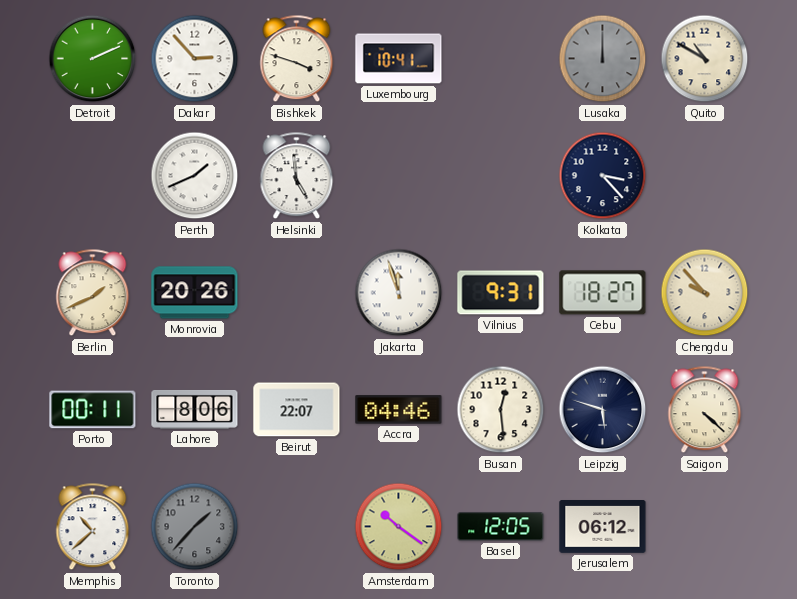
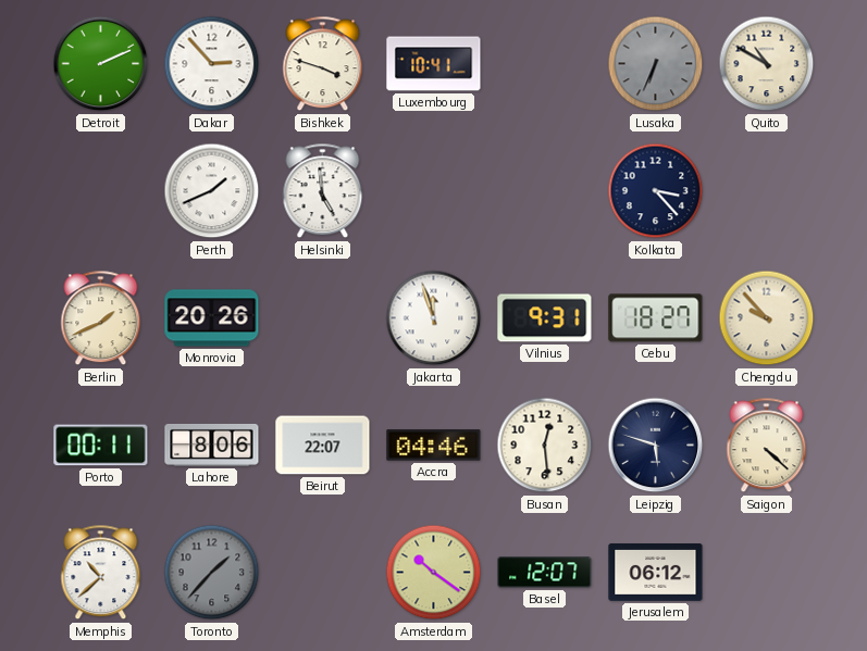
Lusaka: 12:00 -> 6:34 (656, 64)
Basel: 12:05 -> 12:07 (545, 573)
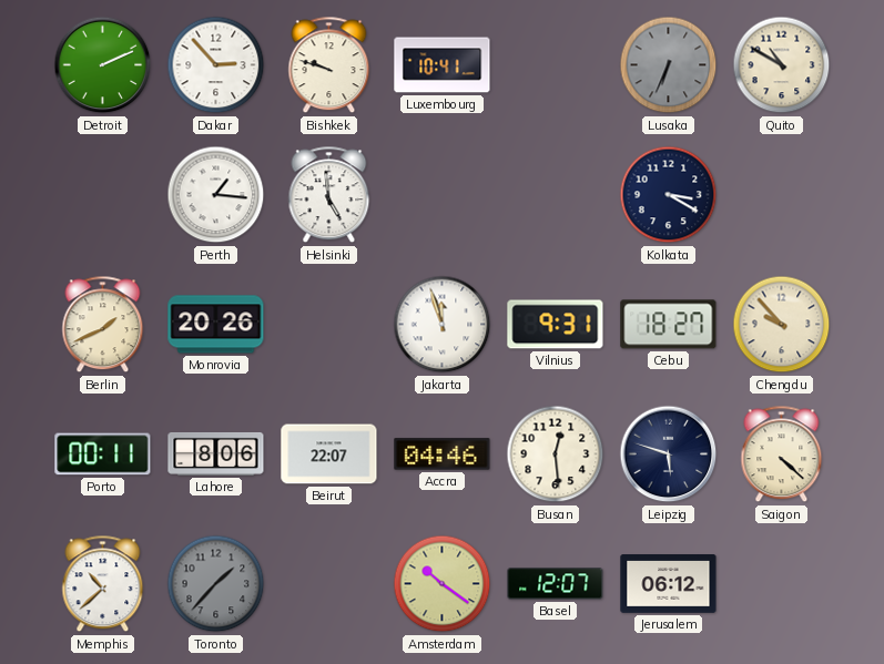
Bishkek: 3:48 -> 9:48 (329, 65)
Perth: 1:41 -> 1:16 (216, 195)
Kolkata: 3:23 -> 3:20 (669, 195)
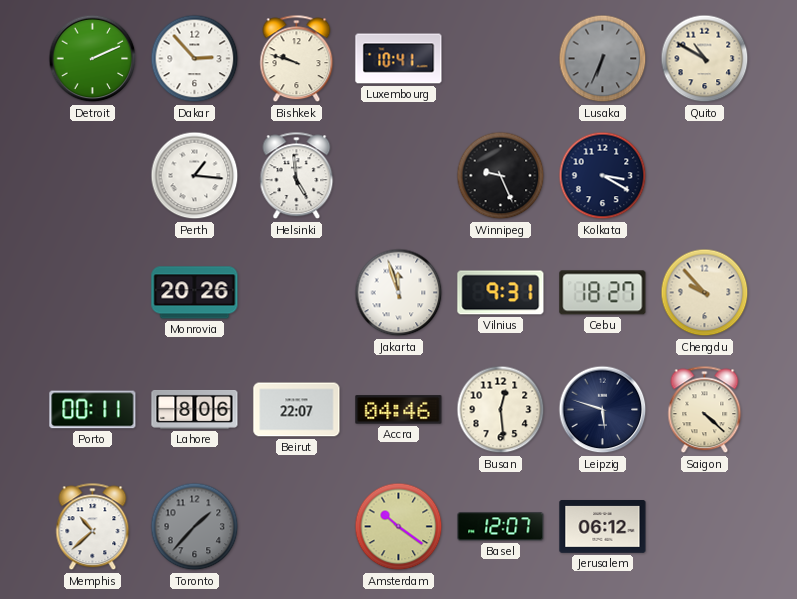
Winnipeg: none -> 9:26 (501, 176)
Berlin: 1:41 -> none (103, 325)
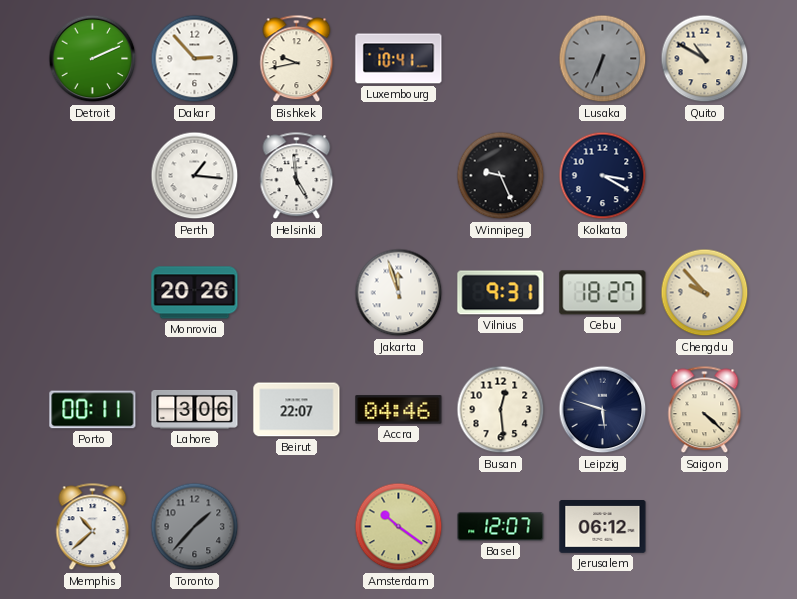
Bishkek: 9:48 -> 9:43 (297, 59)
Lahore: 8:06 -> 3:06 (195, 409)
